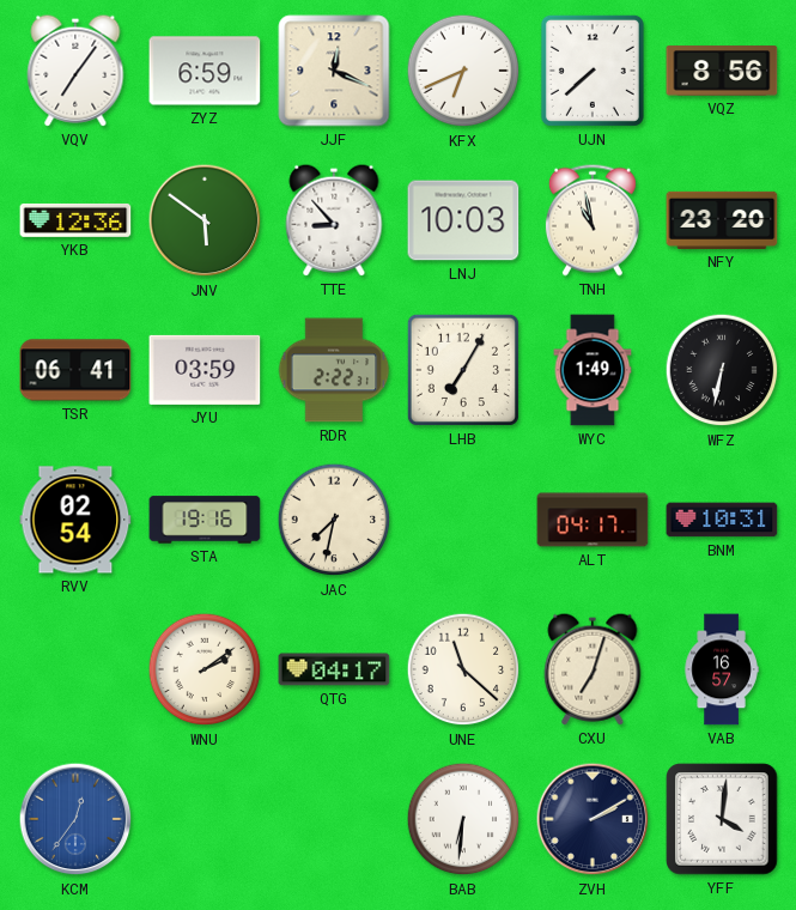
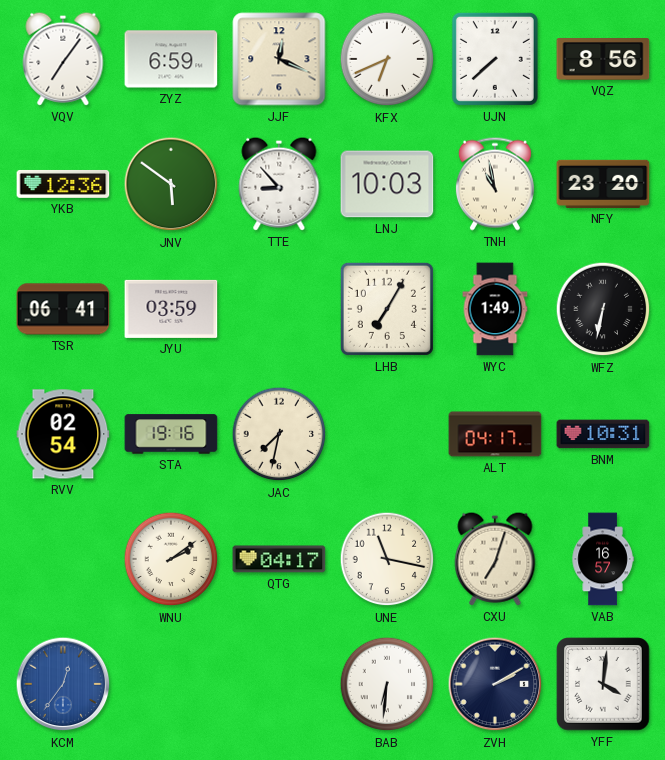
RDR: 2:22 -> none (334, 370)
UNE: 11:22 -> 11:17 (387, 559)
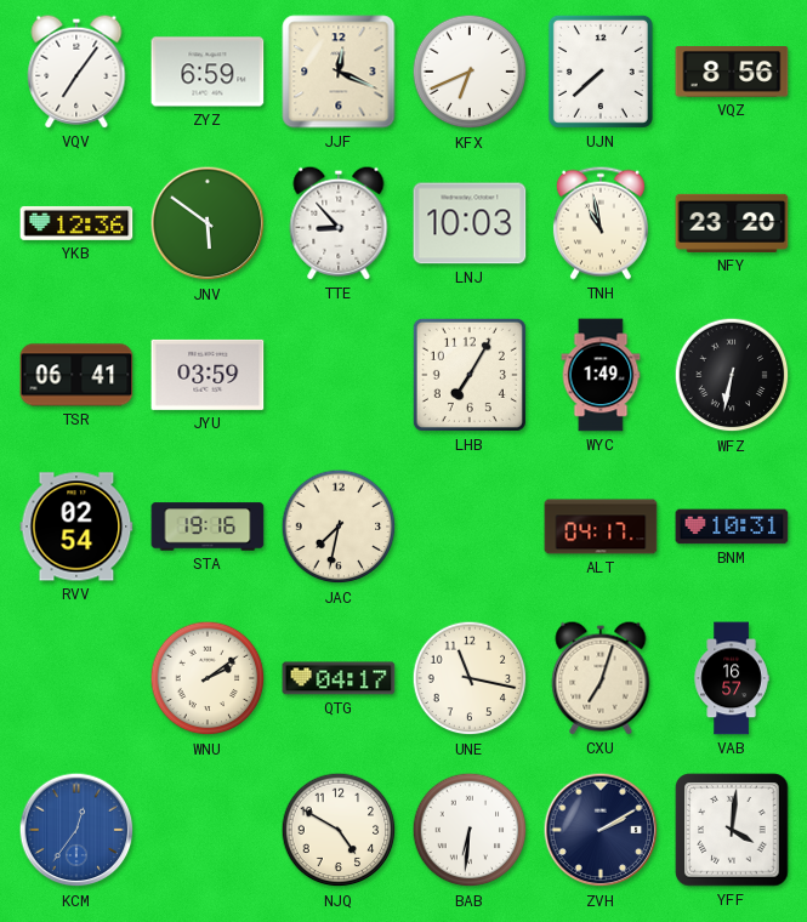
NJQ: none -> 4:50 (339, 830)
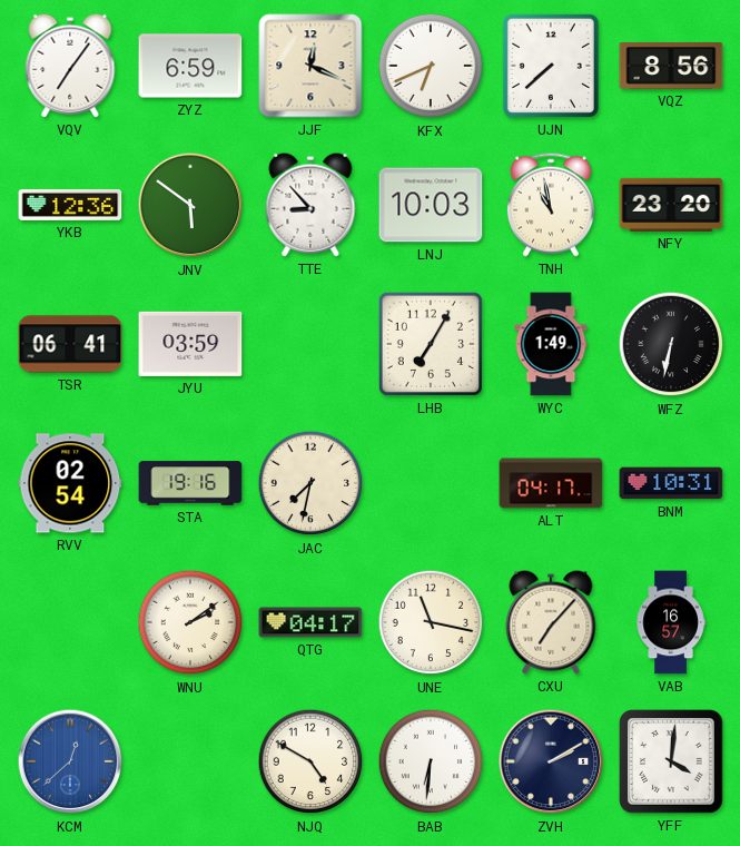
CXU: 7:03 -> 7:07 (551, 622)
KCM: 12:36 -> 12:38 (70, 761)
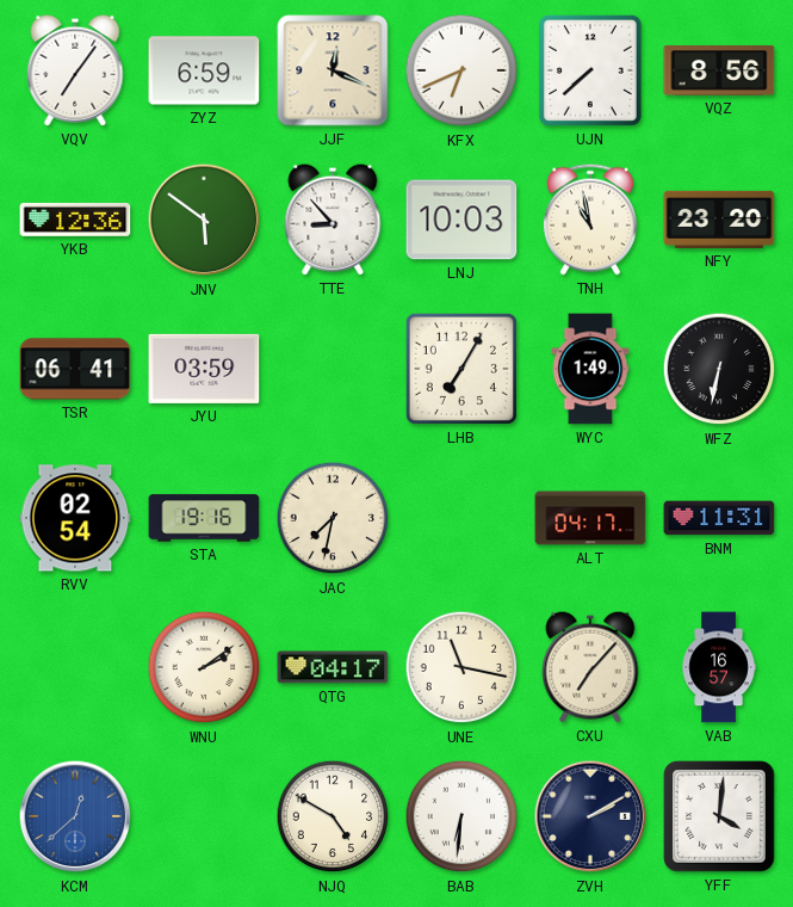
BNM: 10:31 -> 11:31 (719, 518)
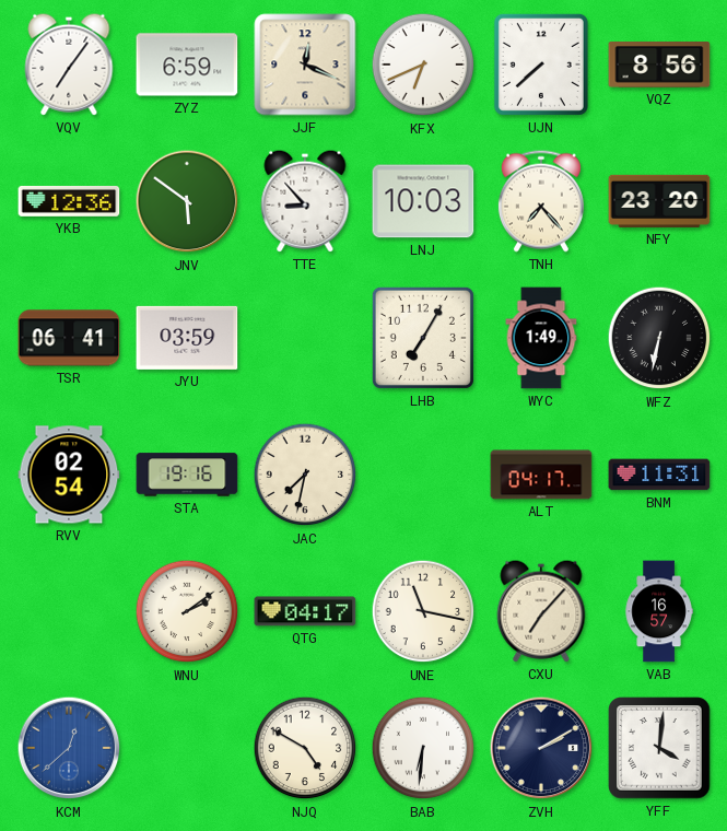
TNH: 10:58 -> 7:23 (541, 201)
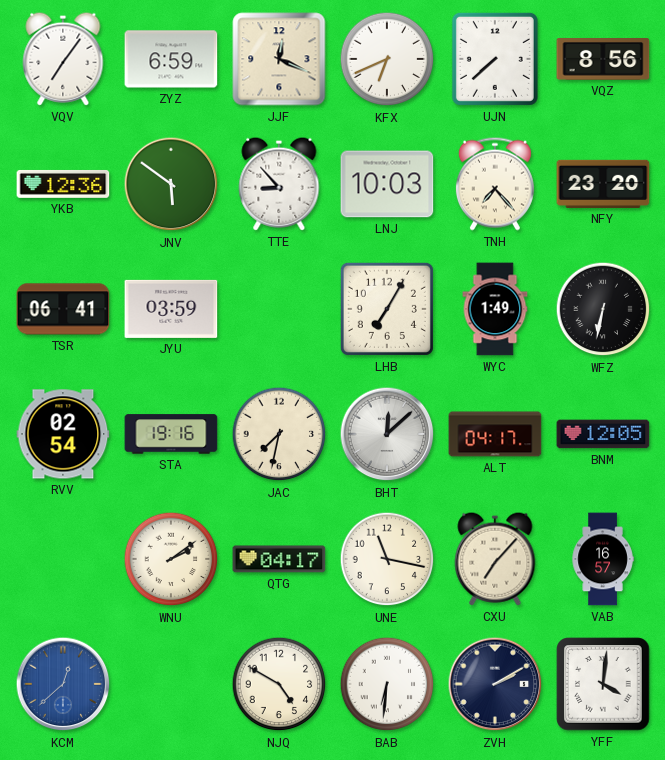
BHT: none -> 12:08 (387, 434)
BNM: 11:31 -> 12:05 (603, 434)
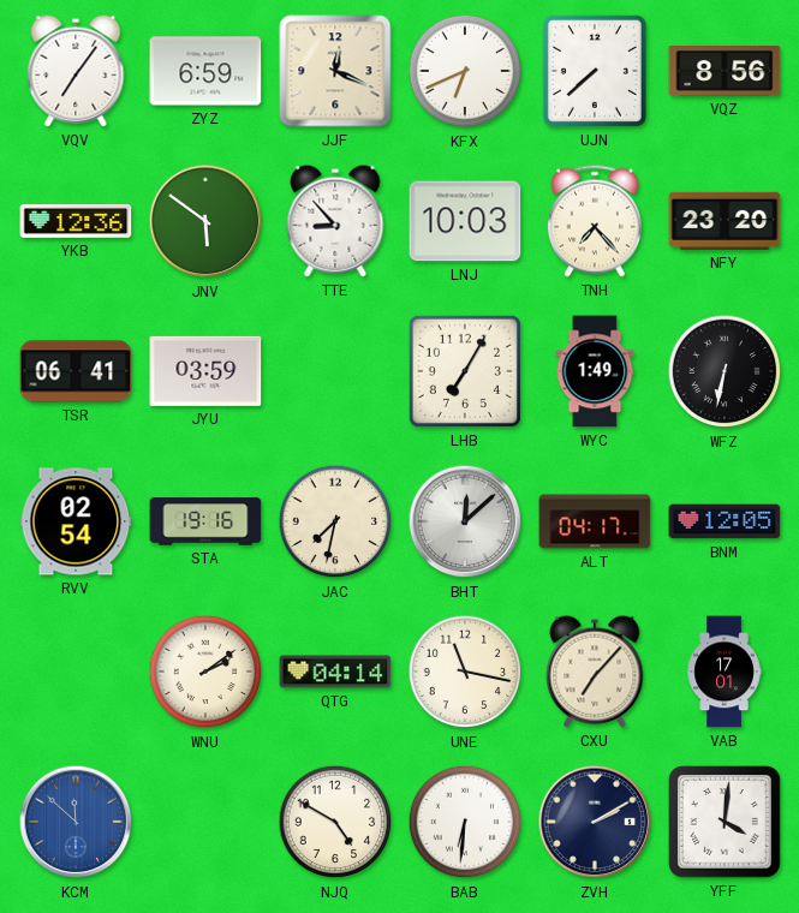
QTG: 04:17 -> 04:14 (335, 672)
VAB: 16:57 -> 17:01 (725, 672)
KCM: 12:38 -> 11:52 (76, 822)
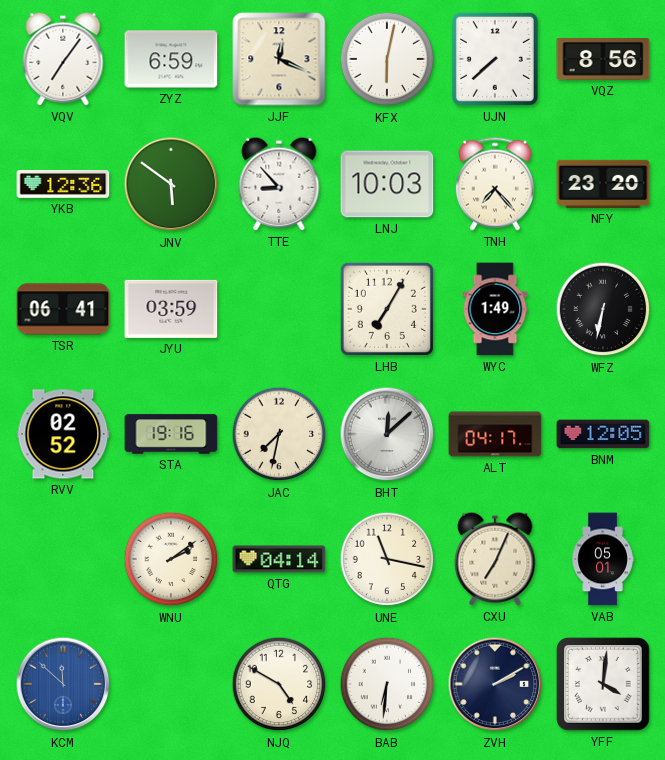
KFX: 6:41 -> 6:02 (387, 59)
RVV: 02:54 -> 02:52 (63, 434)
CXU: 7:07 -> 7:04 (495, 559)
VAB: 17:01 -> 05:01 (603, 559)
